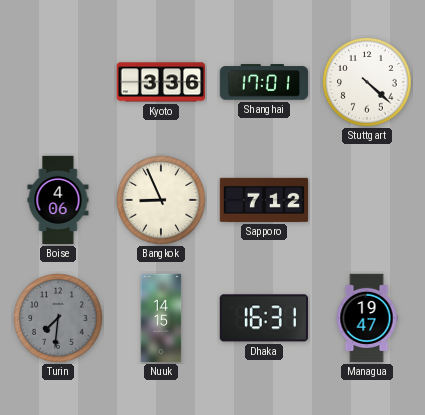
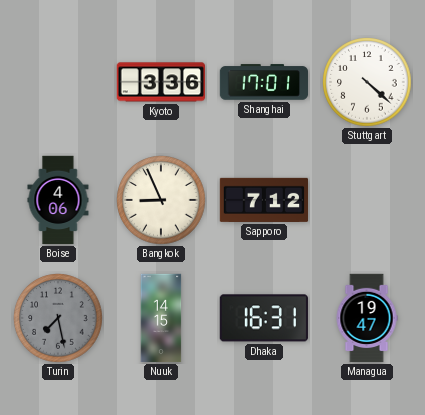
Turin: 7:31 -> 7:28 (58, 318)
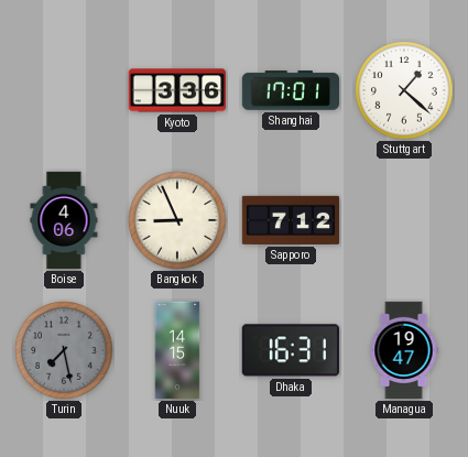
Stuttgart: 4:22 -> 1:22 (404, 90)
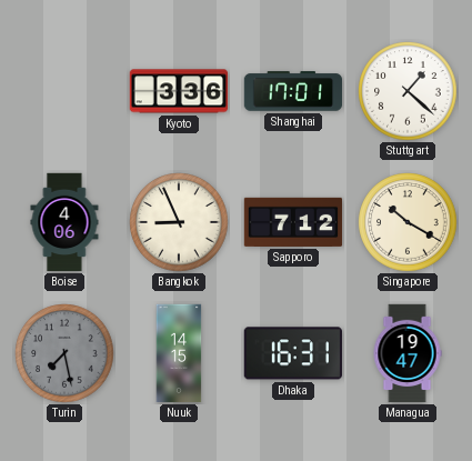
Singapore: none -> 10:20 (408, 222)
